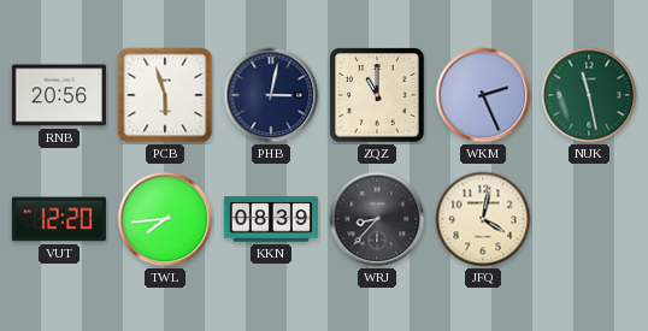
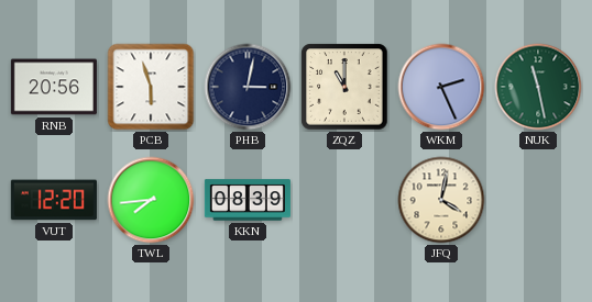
WRJ: 8:37 -> none (377, 219)
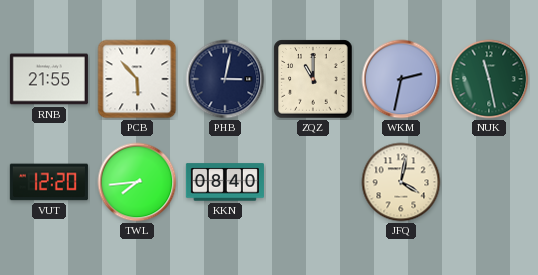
RNB: 20:56 -> 21:55 (49, 79)
PCB: 5:57 -> 5:53 (137, 79)
WKM: 2:26 -> 2:32 (401, 79)
KKN: 08:39 -> 08:40 (225, 182)
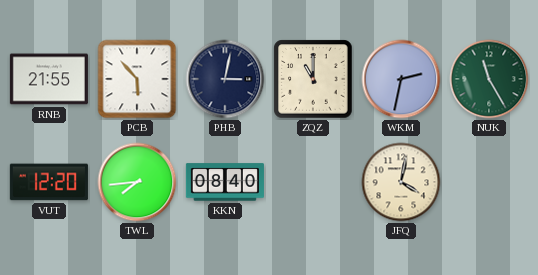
NUK: 11:28 -> 11:25 (489, 79)
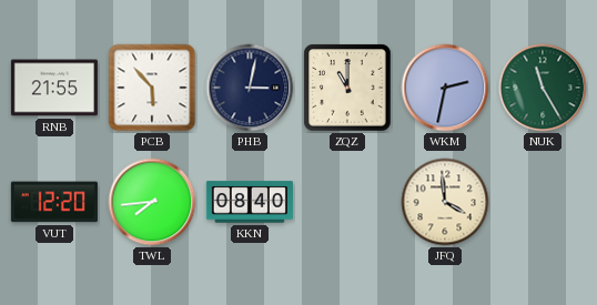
JFQ: 4:02 -> 3:59 (445, 202)
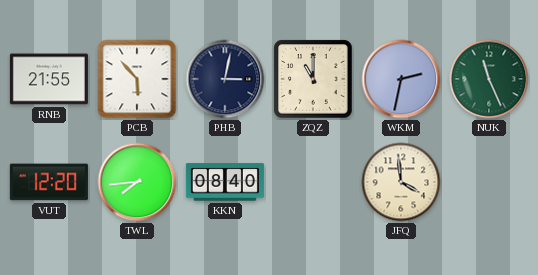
NUK: 11:25 -> 11:26 (489, 79)
